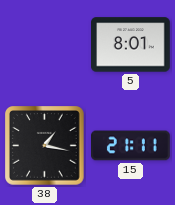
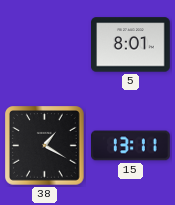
38: 1:17 -> 1:20 (45, 146)
15: 21:11 -> 13:11 (131, 146)
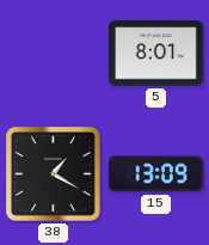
15: 13:11 -> 13:09 (156, 174)
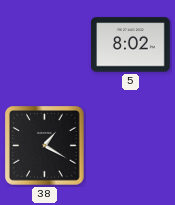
5: 8:01 -> 8:02 (131, 45)
15: 13:09 -> none (156, 174)
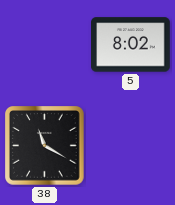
38: 1:20 -> 11:20 (45, 146)
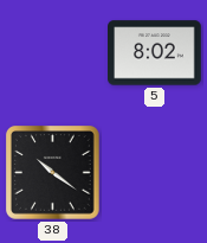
38: 11:20 -> 10:21 (53, 173)
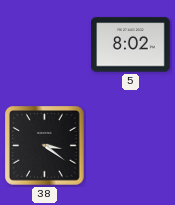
38: 10:21 -> 3:21 (45, 146)
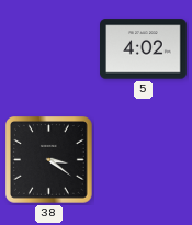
5: 8:02 -> 4:02 (144, 49)
